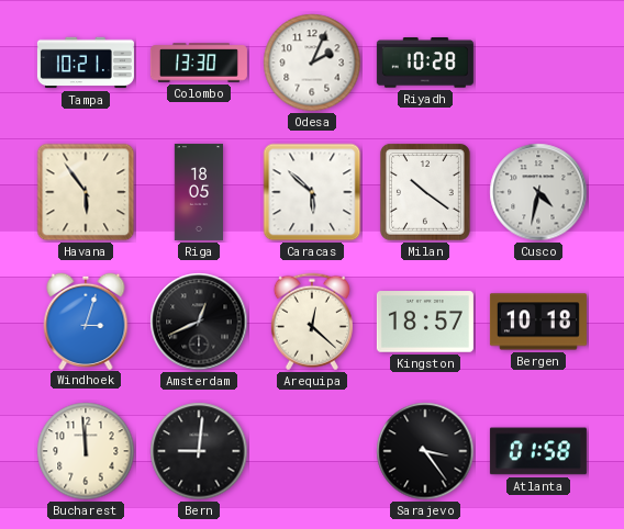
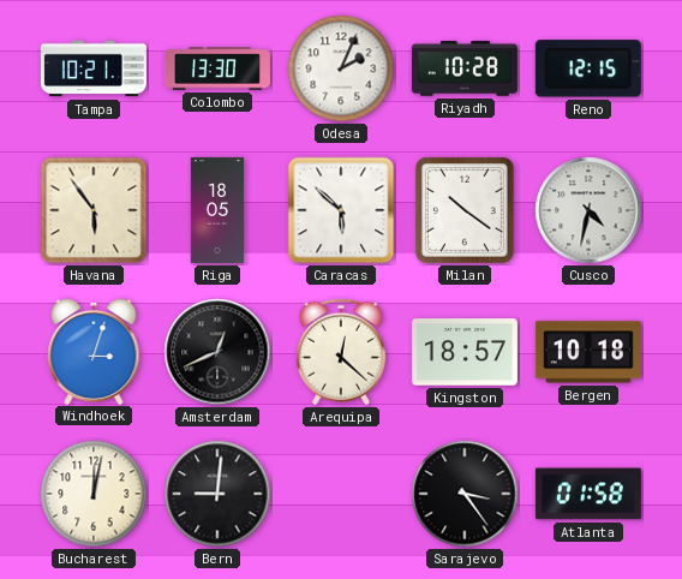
Reno: none -> 12:15 (588, 68)
Bucharest: 11:59 -> 12:02 (94, 494)
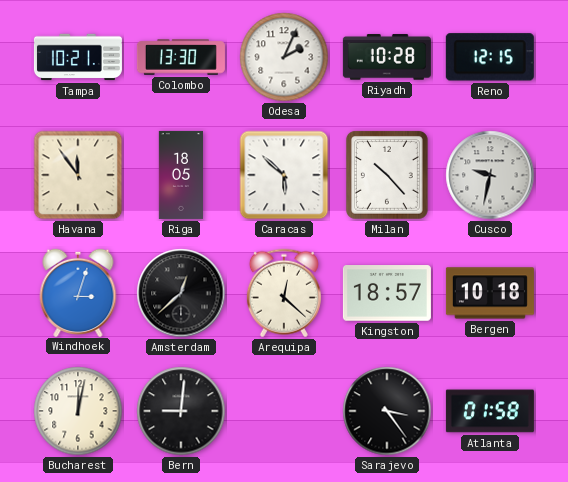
Havana: 5:54 -> 11:54 (78, 175)
Milan: 10:21 -> 10:23 (387, 175)
Cusco: 4:32 -> 9:32 (490, 175)
Amsterdam: 12:41 -> 12:38 (181, 293)
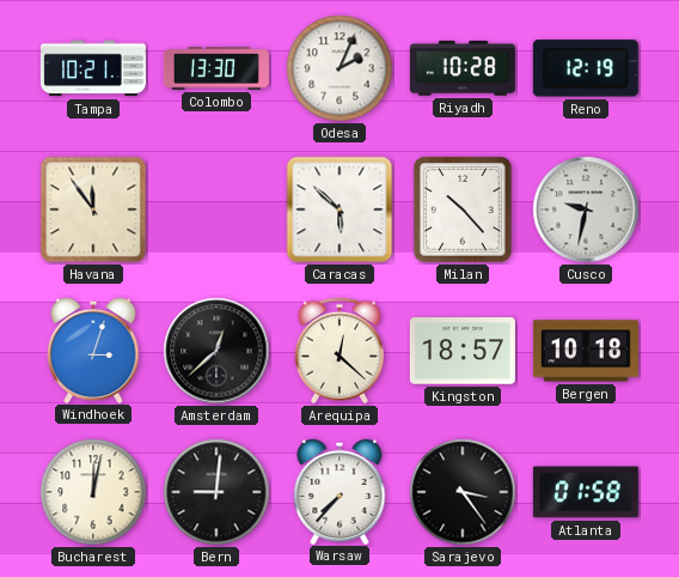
Reno: 12:15 -> 12:19 (586, 68)
Riga: 18:05 -> none (180, 175)
Warsaw: none -> 7:37 (339, 491)
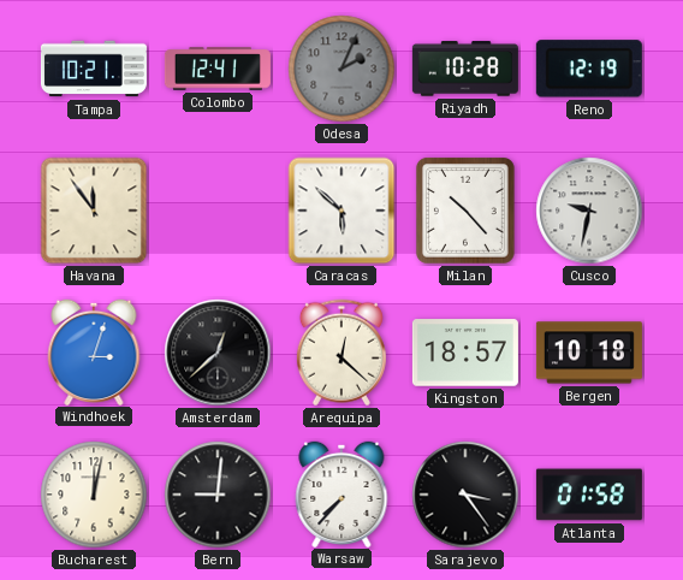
Colombo: 13:30 -> 12:41 (218, 69)
Odesa dial: white -> grey (341, 69)
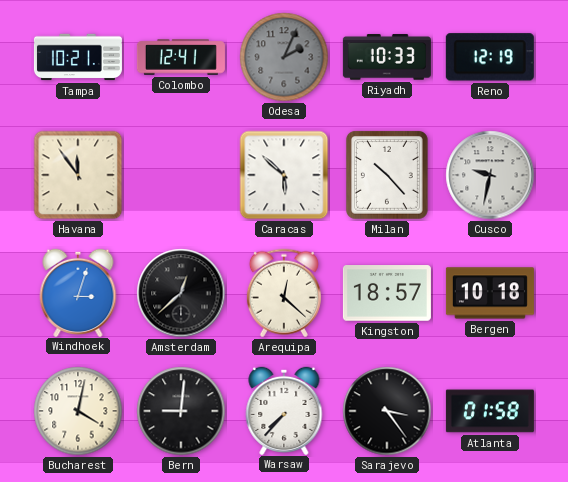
Riyadh: 10:28 -> 10:33 (387, 57)
Bucharest: 12:02 -> 4:02 (78, 411)
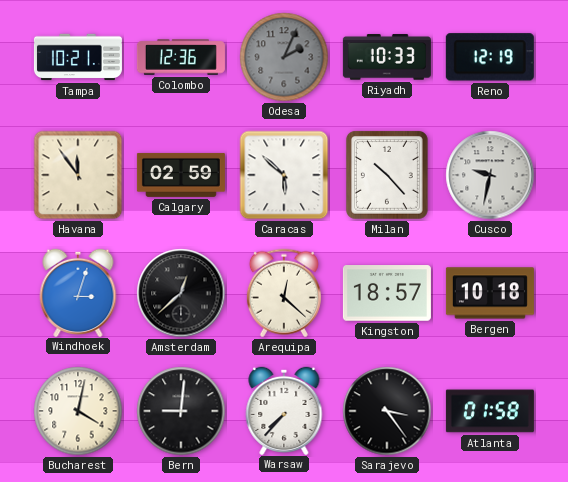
Colombo: 12:41 -> 12:36 (181, 57)
Calgary: none -> 02:59 (181, 175)
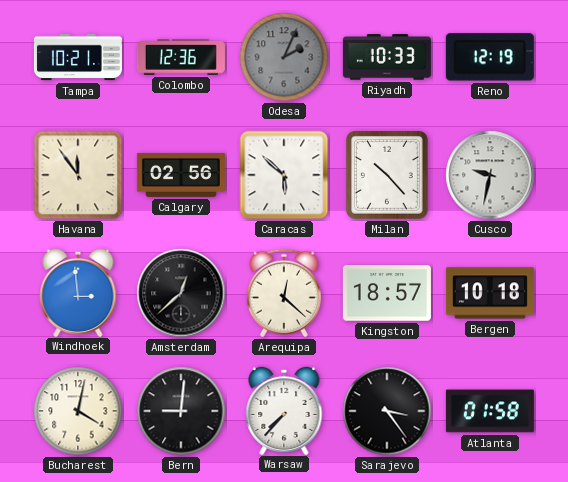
Calgary: 02:59 -> 02:56 (181, 175)
Windhoek: 3:03 -> 2:59 (78, 292)
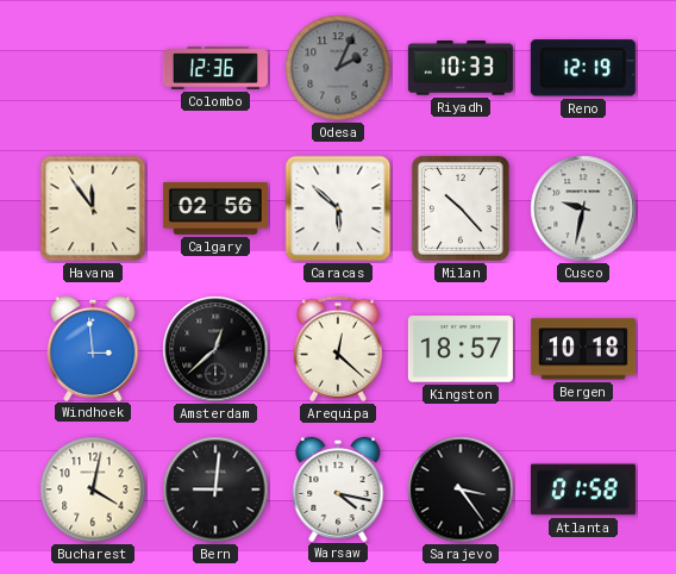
Tampa: 10:21 -> none (78, 57)
Warsaw: 7:37 -> 4:17 (338, 488)
